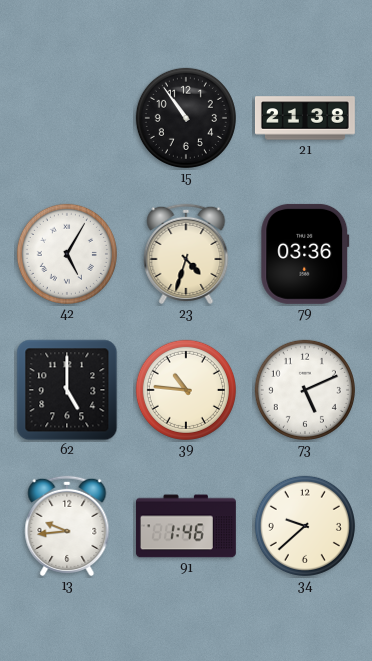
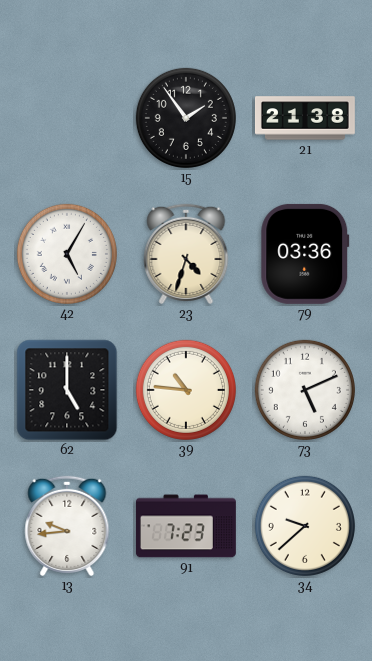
15: 10:54 -> 1:54 (186, 118)
91: 1:46 -> 7:23 (186, 526)
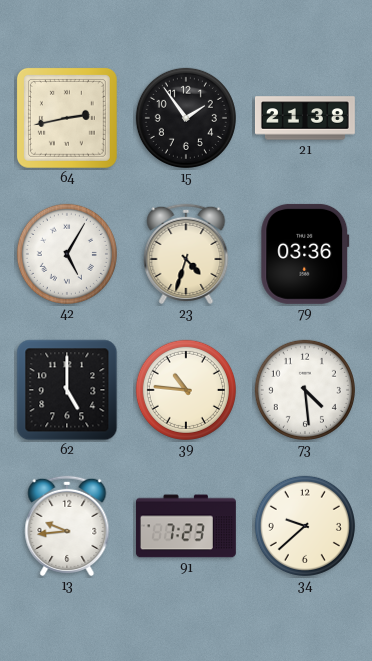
64: none -> 2:43 (67, 118)
73: 5:11 -> 4:29 (305, 390)
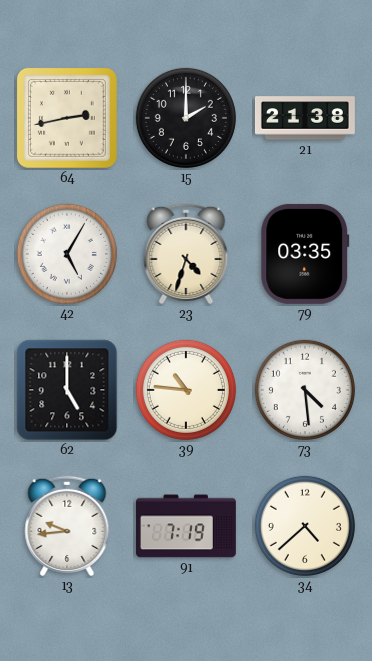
15: 1:54 -> 2:00 (186, 118)
79: 03:36 -> 03:35 (305, 254)
91: 7:23 -> 7:19 (186, 526)
34: 9:38 -> 4:38 (305, 526)
